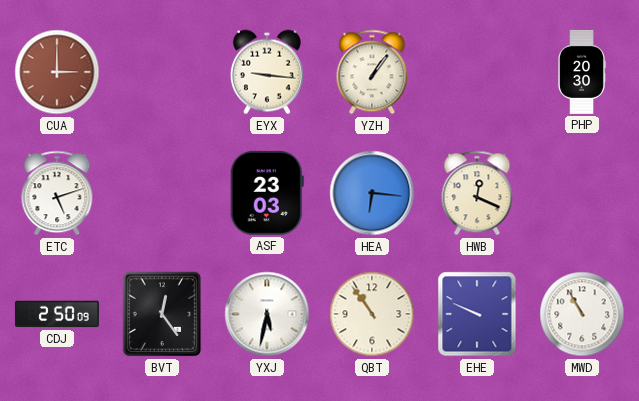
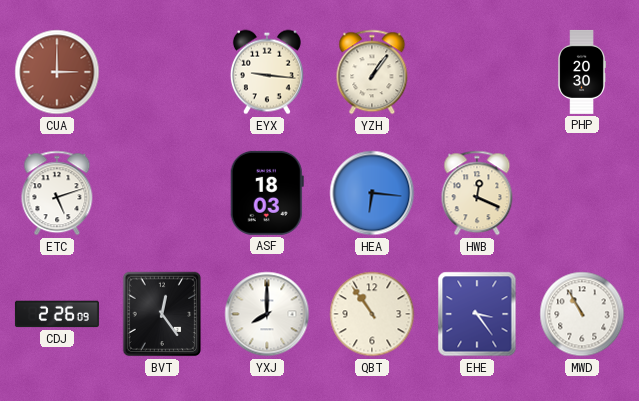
ASF: 23:03 -> 18:03 (267, 193)
CDJ: 2:50 -> 2:26 (57, 314)
YXJ: 5:32 -> 8:00 (267, 314)
EHE: 9:49 -> 3:24 (477, 314)
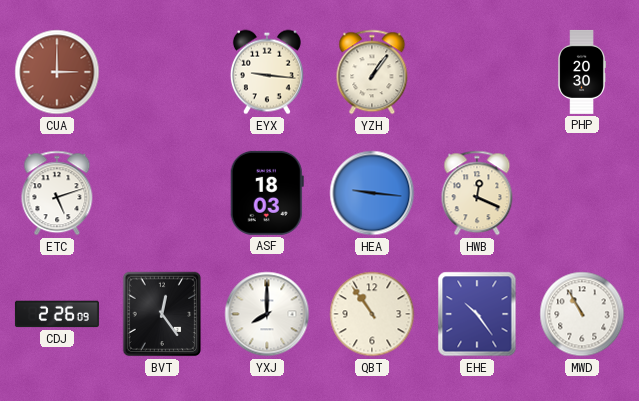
HEA: 6:16 -> 9:16 (372, 193)
EHE: 3:24 -> 10:24 (477, 314)
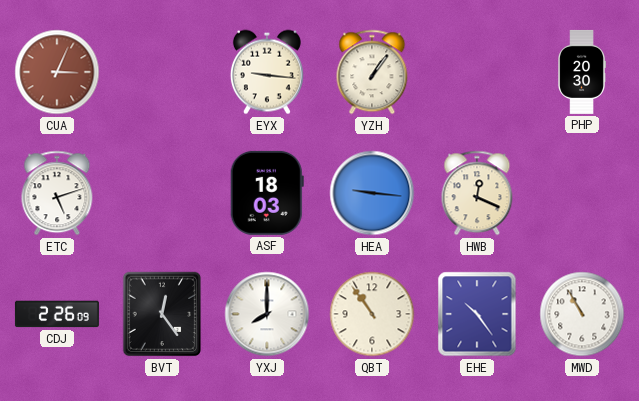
CUA: 3:00 -> 3:04 (57, 72)
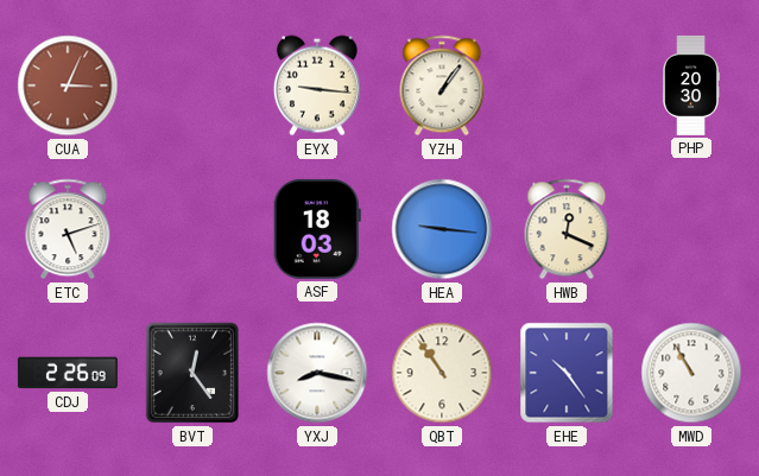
YXJ: 8:00 -> 8:17 (317, 373)
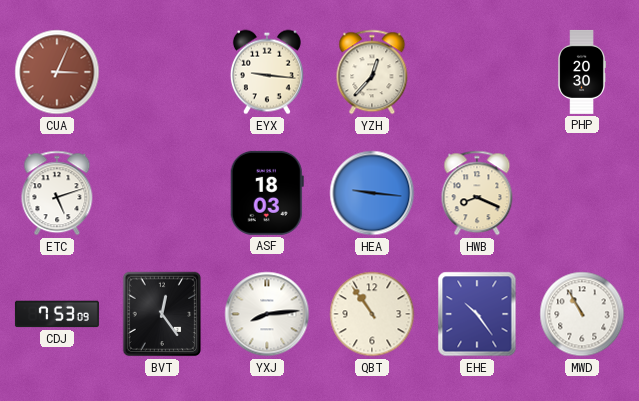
YZH: 1:06 -> 12:37 (372, 72)
HWB: 12:19 -> 8:19 (477, 193)
CDJ: 2:26 -> 7:53 (57, 314)
YXJ: 8:17 -> 8:14 (267, 314)
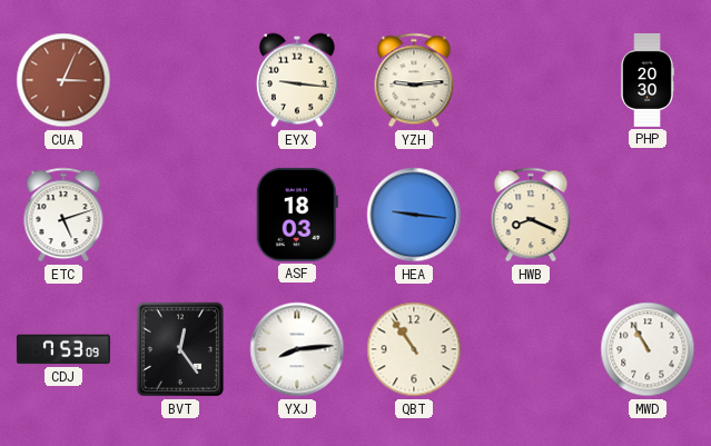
YZH: 12:37 -> 9:14 (414, 80)
EHE: 10:24 -> none (477, 314)
